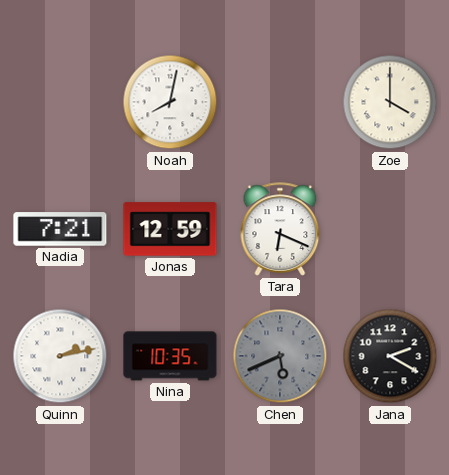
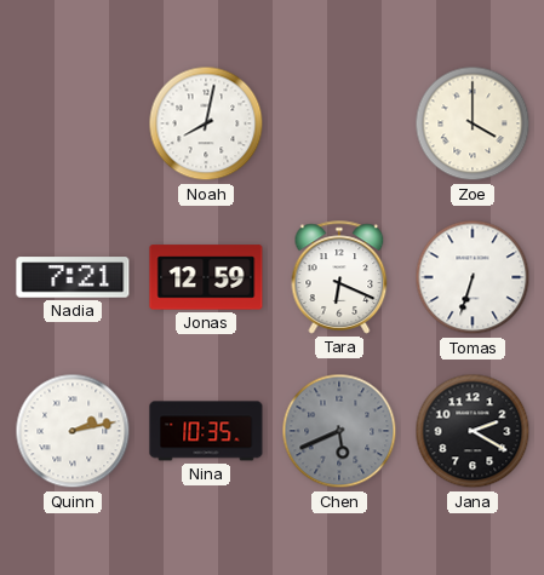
Tomas: none -> 6:33 (473, 277)
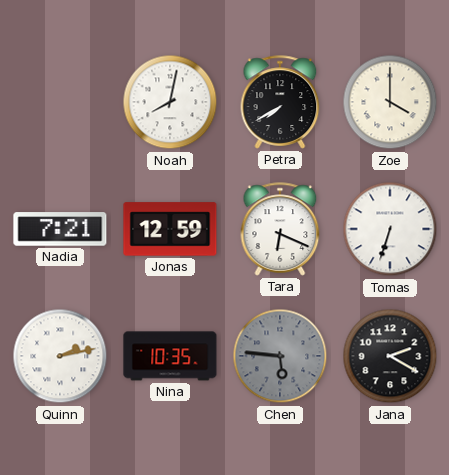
Petra: none -> 7:40 (280, 102)
Chen: 5:41 -> 5:46 (280, 356)
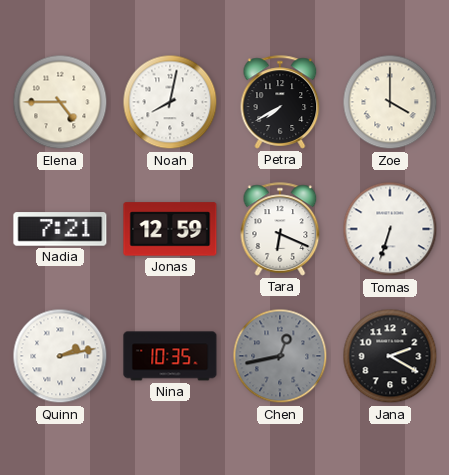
Elena: none -> 4:45 (60, 102)
Chen: 5:46 -> 12:43 (280, 356)
